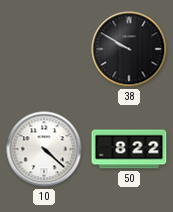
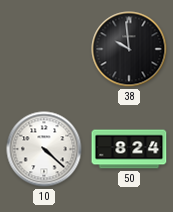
38: 9:50 -> 9:59 (129, 49)
50: 8:22 -> 8:24 (129, 149)
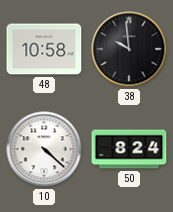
48: none -> 10:58 (44, 49)
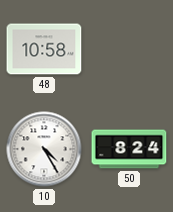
38: 9:59 -> none (129, 49)
10: 4:22 -> 4:25 (44, 149)
